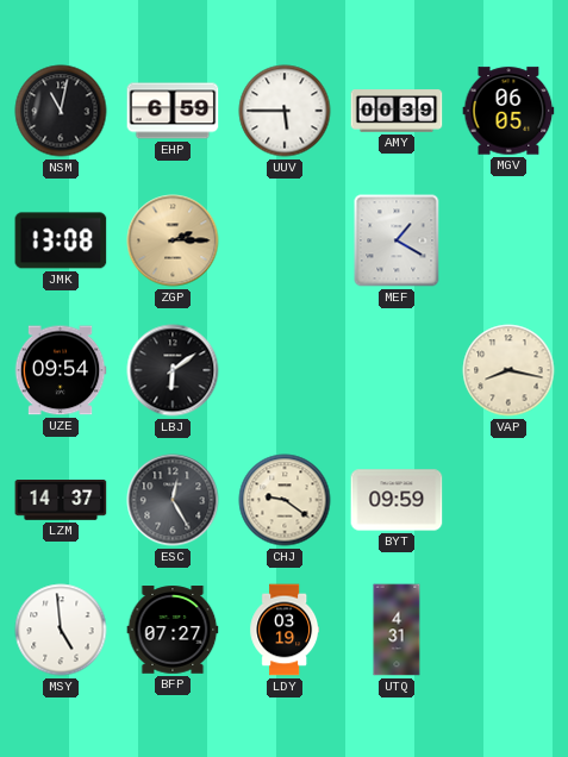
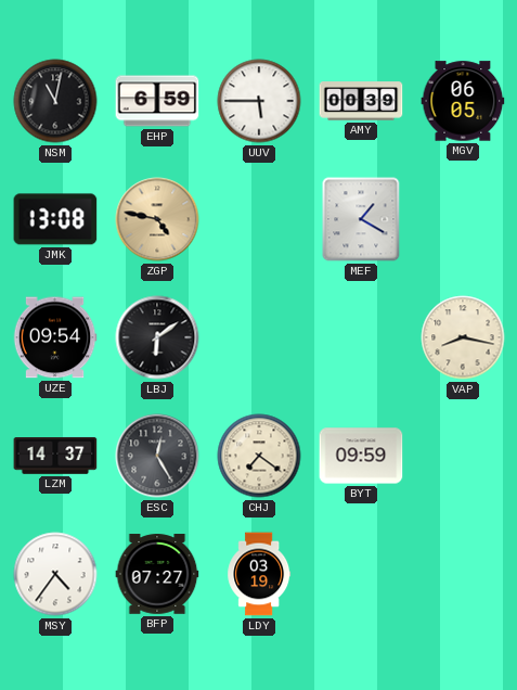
ZGP: 2:15 -> 4:47 (157, 219)
CHJ: 9:21 -> 7:21 (259, 456)
MSY: 4:59 -> 4:36 (55, 574)
UTQ: 4:31 -> none (397, 630)
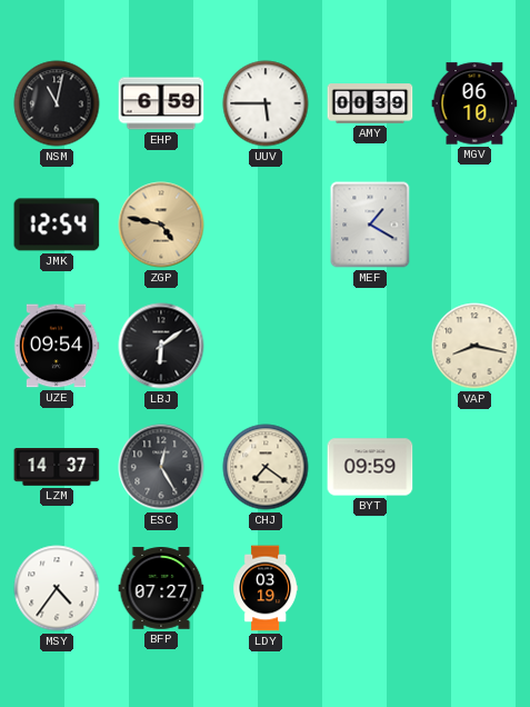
MGV: 06:05 -> 06:10 (474, 103)
JMK: 13:08 -> 12:54 (57, 225)
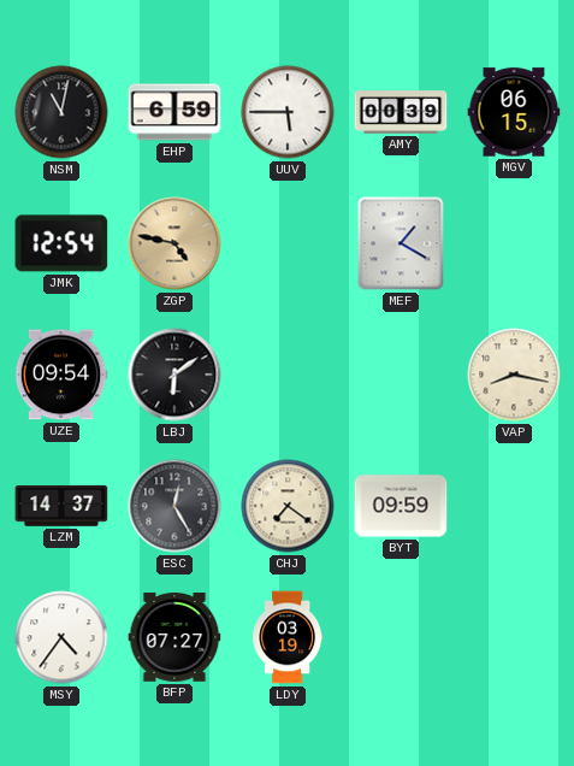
MGV: 06:10 -> 06:15 (514, 112)
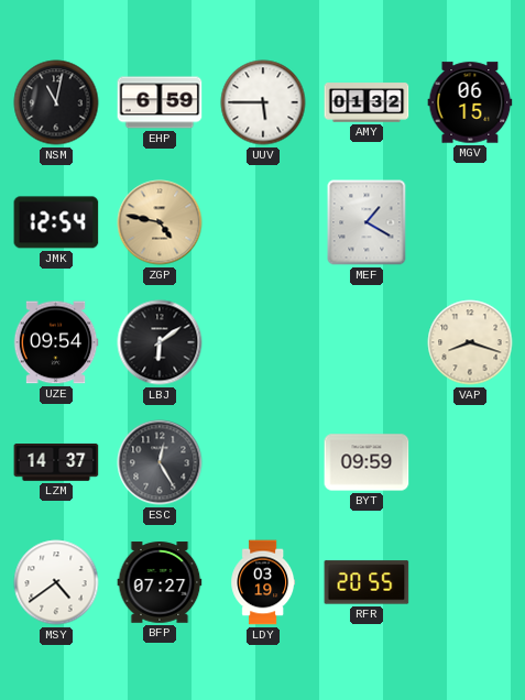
AMY: 00:39 -> 01:32 (367, 102)
VAP: 8:17 -> 8:18 (470, 342)
CHJ: 7:21 -> none (288, 506)
MSY: 4:36 -> 4:39 (56, 582)
RFR: none -> 20:55 (367, 582)
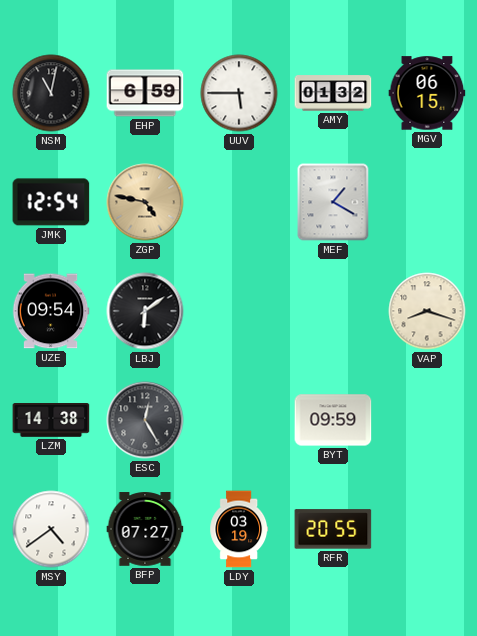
LZM: 14:37 -> 14:38 (51, 421)
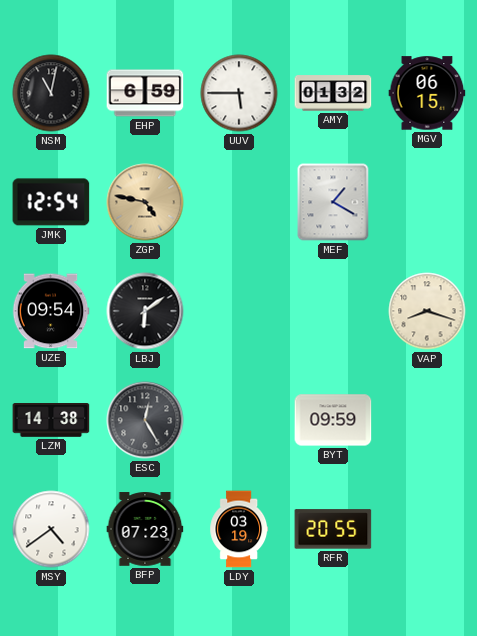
BFP: 07:27 -> 07:23 (145, 529)
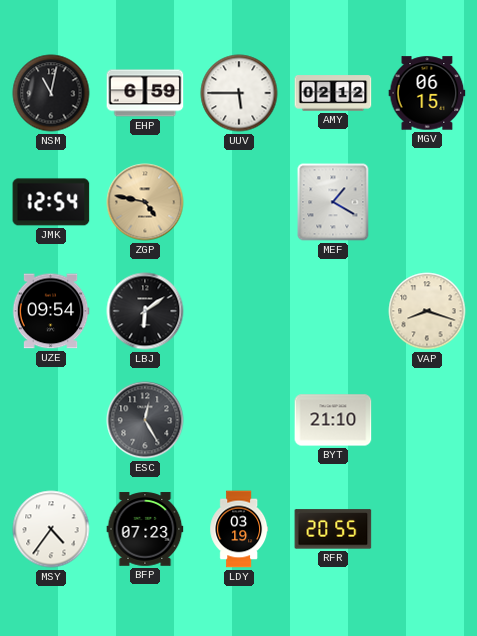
AMY: 01:32 -> 02:12 (333, 93)
LZM: 14:38 -> none (51, 421)
BYT: 09:59 -> 21:10 (333, 420)
MSY: 4:39 -> 4:36 (51, 529)
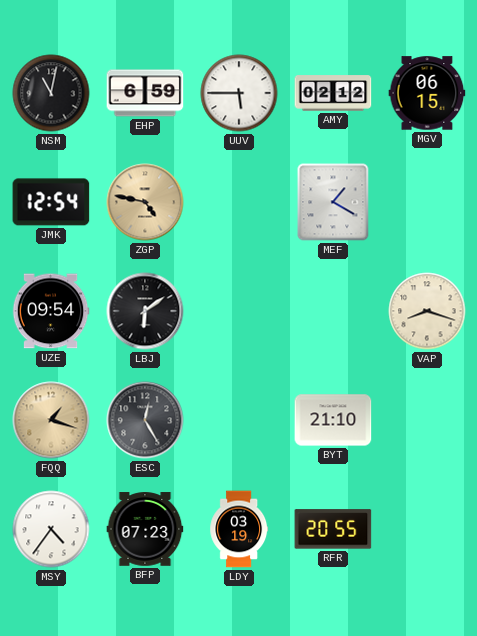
FQQ: none -> 1:18 (51, 420)
